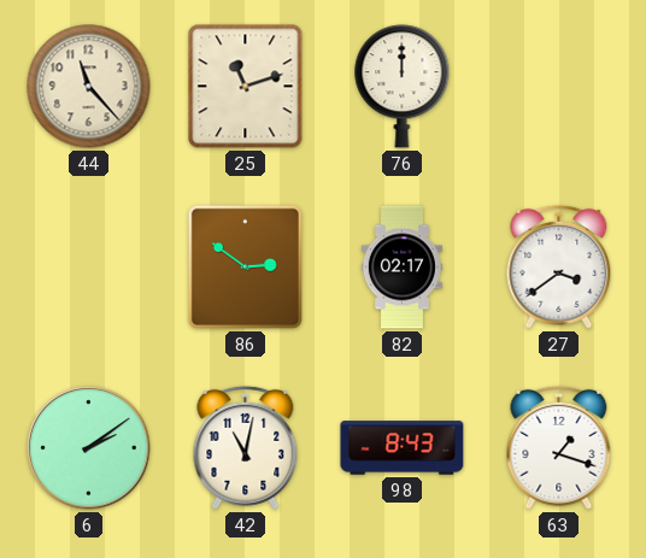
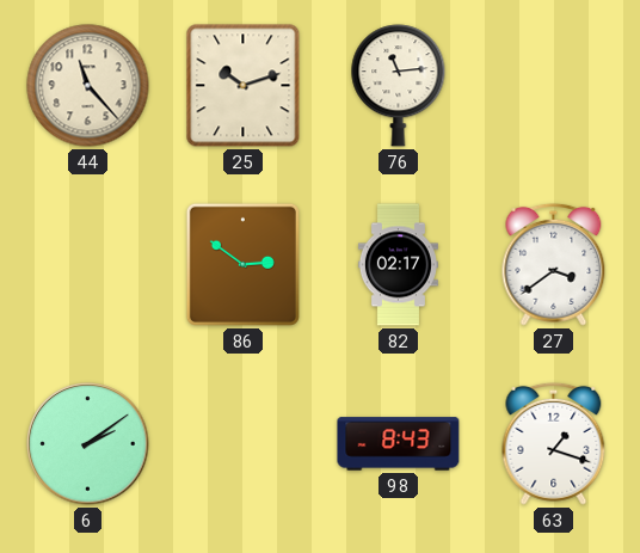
25: 11:12 -> 10:12 (244, 86)
76: 12:00 -> 11:14 (399, 86)
42: 11:02 -> none (246, 447)
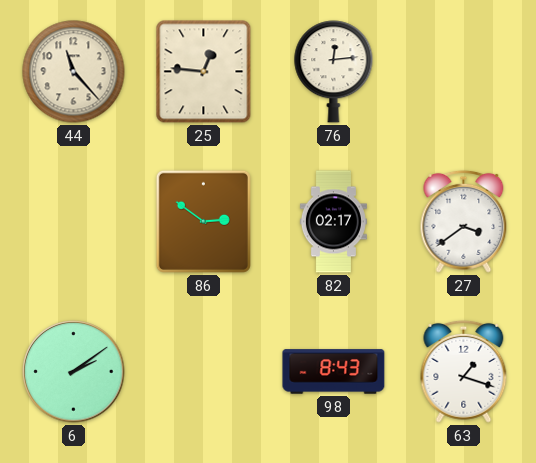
25: 10:12 -> 12:46 (204, 72)
76: 11:14 -> 12:14 (334, 72)
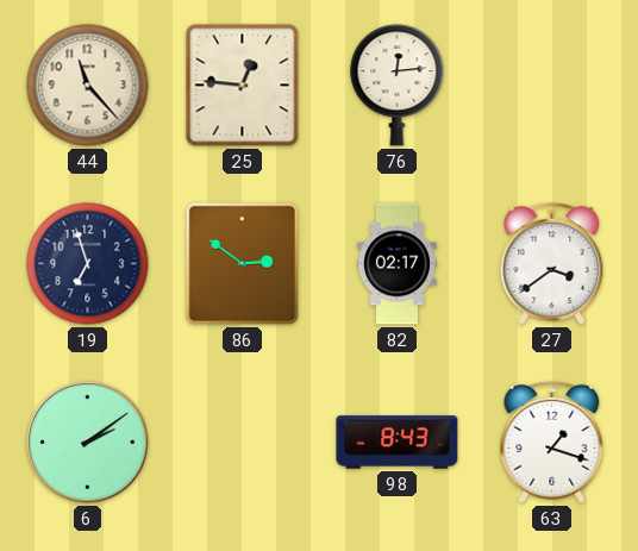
19: none -> 6:57 (88, 264)
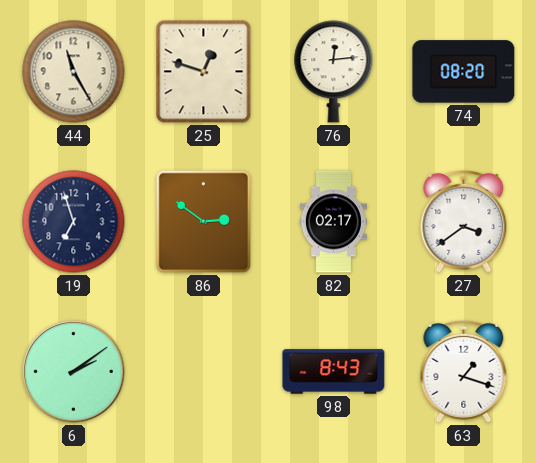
44: 11:23 -> 11:25 (74, 72)
25: 12:46 -> 12:48 (204, 72)
74: none -> 08:20 (464, 72)
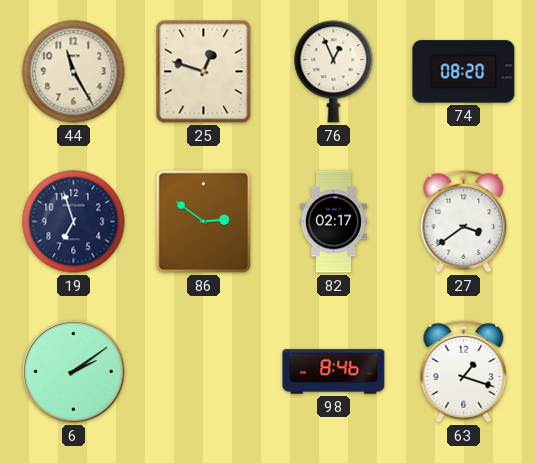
76: 12:14 -> 12:56 (334, 72)
98: 8:43 -> 8:46 (334, 372)
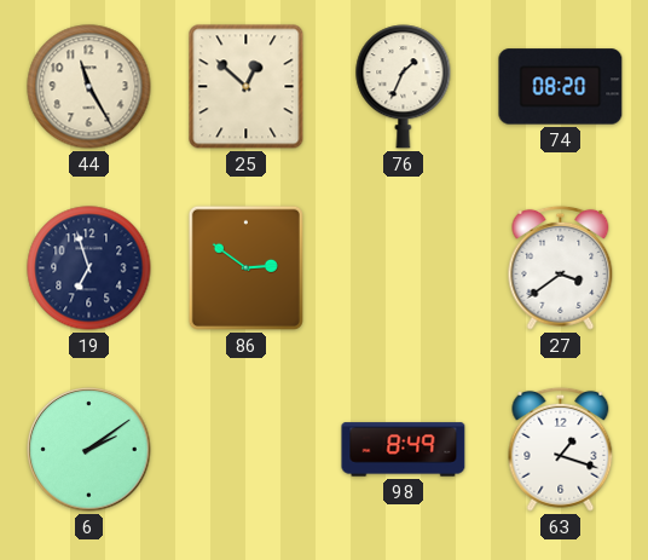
25: 12:48 -> 12:52 (247, 87)
76: 12:56 -> 1:34 (404, 87)
82: 02:17 -> none (333, 222)
98: 8:46 -> 8:49 (404, 450)
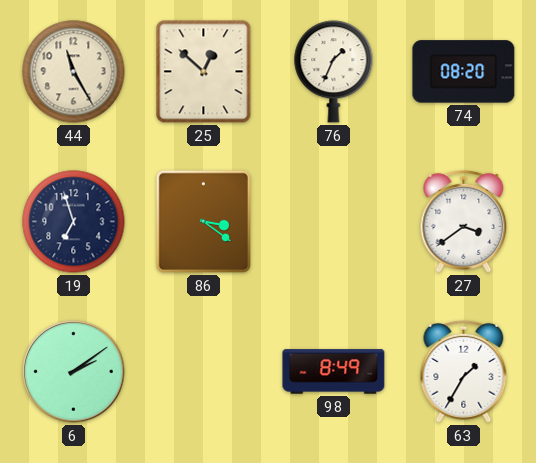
86: 2:51 -> 3:21 (203, 221)
63: 1:18 -> 1:35 (464, 371)
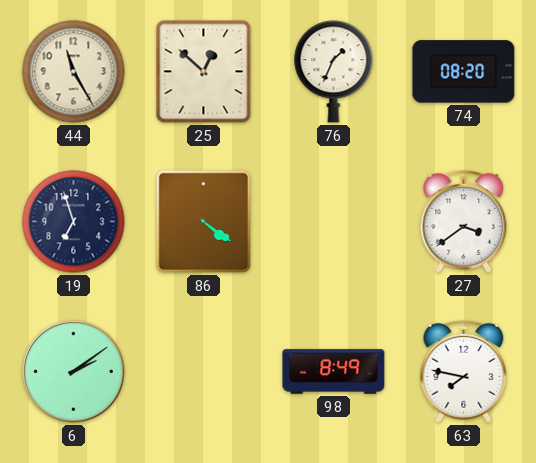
86: 3:21 -> 4:21 (203, 221)
63: 1:35 -> 7:47 (464, 371)
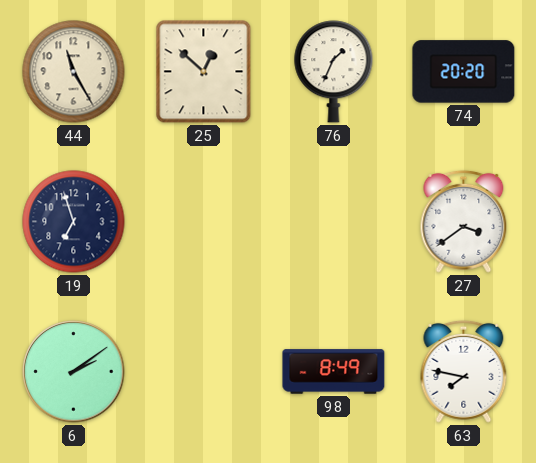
74: 08:20 -> 20:20 (464, 72)
86: 4:21 -> none (203, 221)
